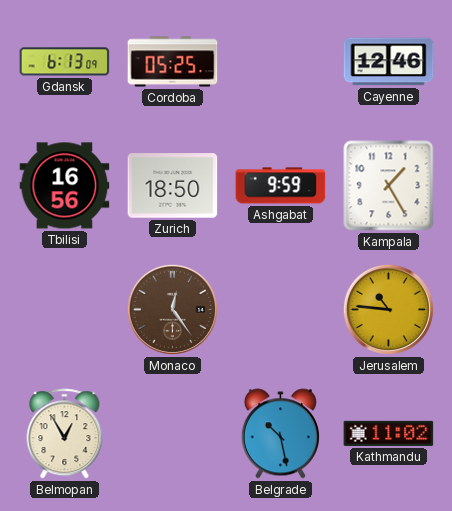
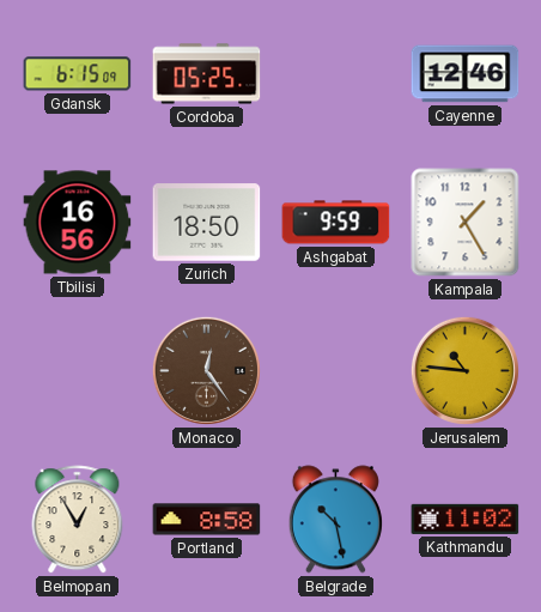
Gdansk: 6:13 -> 6:15 (78, 74)
Portland: none -> 8:58 (207, 520)
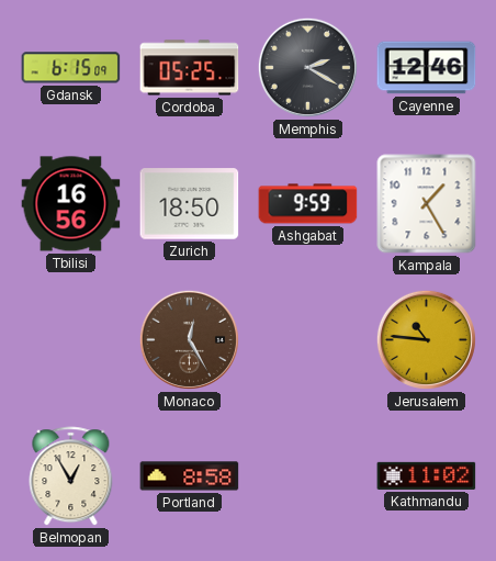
Memphis: none -> 2:20 (307, 67)
Monaco: 12:24 -> 12:25 (189, 339)
Belgrade: 10:28 -> none (335, 520)
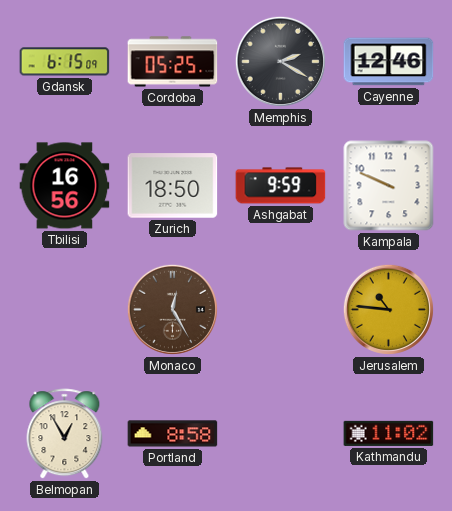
Kampala: 1:25 -> 9:49 (389, 186)
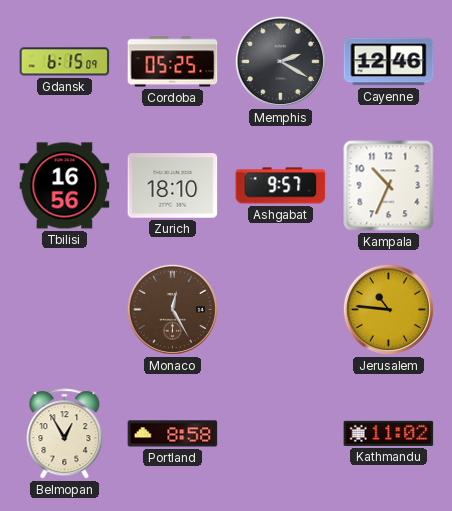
Zurich: 18:50 -> 18:10 (173, 186)
Ashgabat: 9:59 -> 9:57 (281, 186)
Kampala: 9:49 -> 10:34 (389, 186)
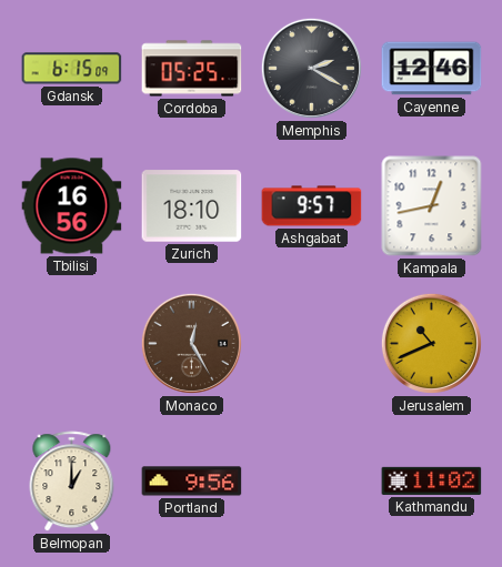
Kampala: 10:34 -> 12:43 (432, 206)
Jerusalem: 10:46 -> 10:41 (431, 343)
Belmopan: 12:55 -> 1:00 (72, 482)
Portland: 8:58 -> 9:56 (192, 482)
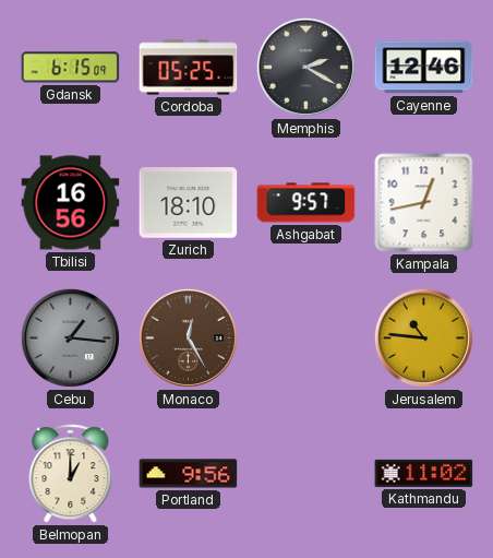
Cebu: none -> 1:16 (70, 337)
Jerusalem: 10:41 -> 10:46 (423, 337)
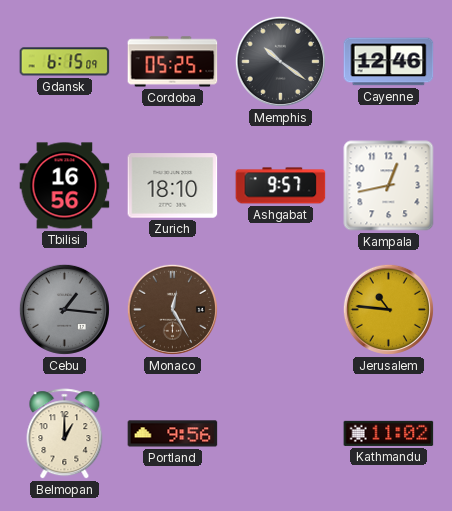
Memphis: 2:20 -> 10:21 (280, 61)
